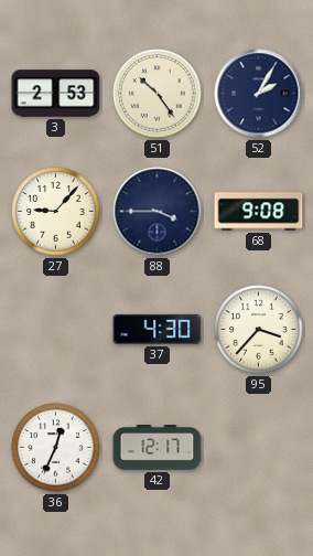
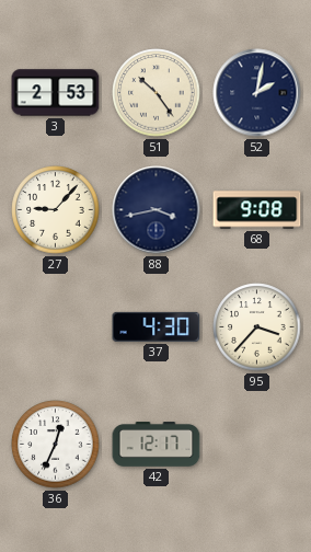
52: 2:05 -> 2:02 (257, 93)
88: 3:45 -> 3:43 (157, 210)
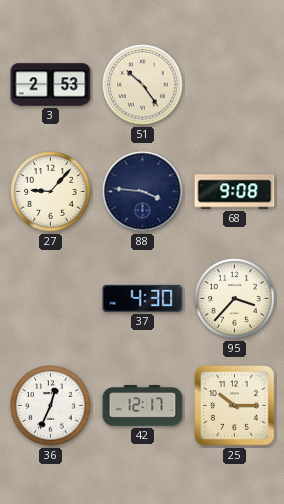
52: 2:02 -> none (257, 93)
88: 3:43 -> 3:46 (143, 192)
25: none -> 10:15 (235, 406)
